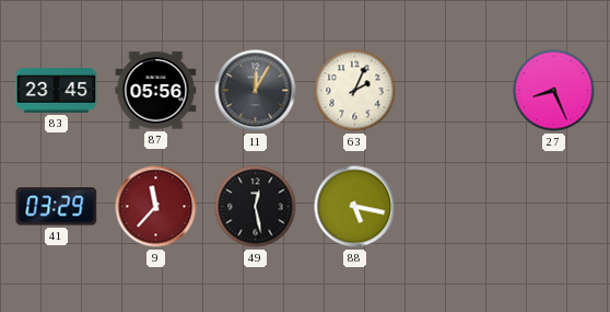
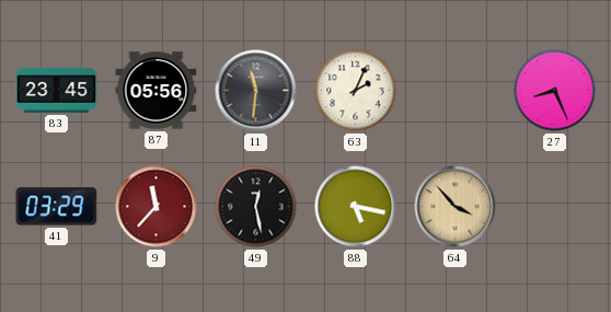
11: 12:05 -> 11:31 (256, 91)
64: none -> 3:53 (456, 207)
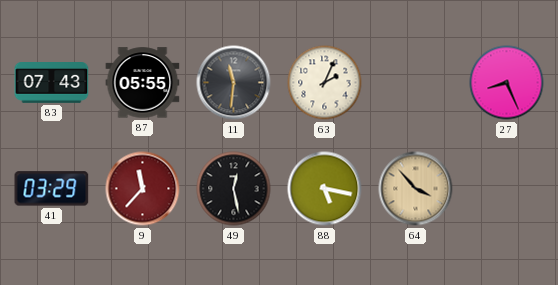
83: 23:45 -> 07:43 (52, 83)
87: 05:56 -> 05:55 (143, 83)
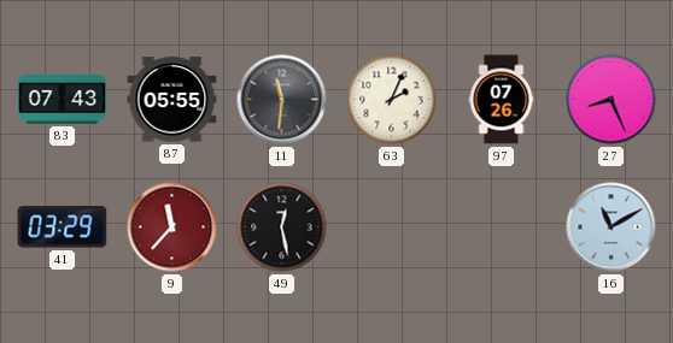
97: none -> 07:26 (502, 100)
88: 5:17 -> none (325, 189)
64: 3:53 -> none (416, 189)
16: none -> 11:10 (611, 227)
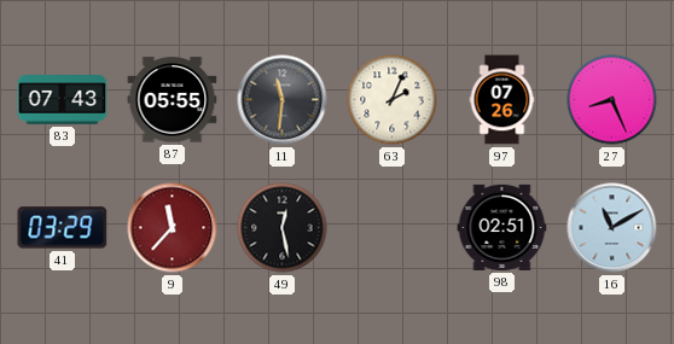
98: none -> 02:51 (502, 227)
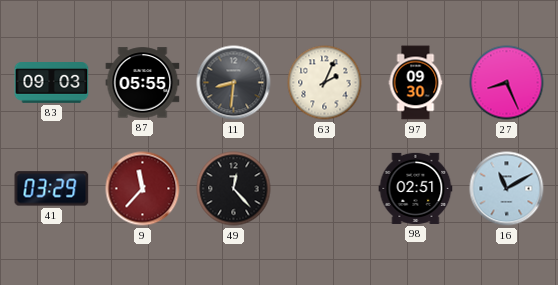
83: 07:43 -> 09:03 (52, 83)
11: 11:31 -> 8:31 (234, 83)
97: 07:26 -> 09:30 (416, 83)
49: 12:28 -> 12:23 (234, 189)
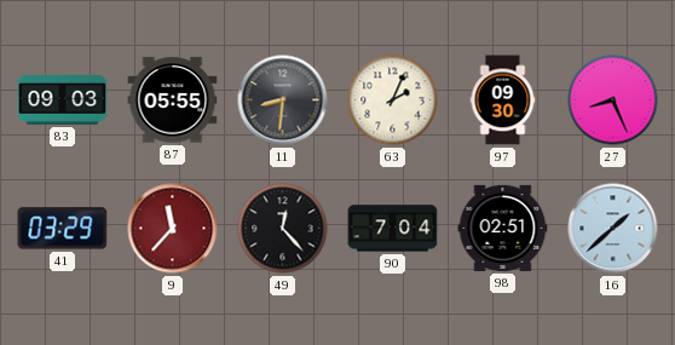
90: none -> 7:04 (393, 229)
16: 11:10 -> 1:38 (613, 229)
